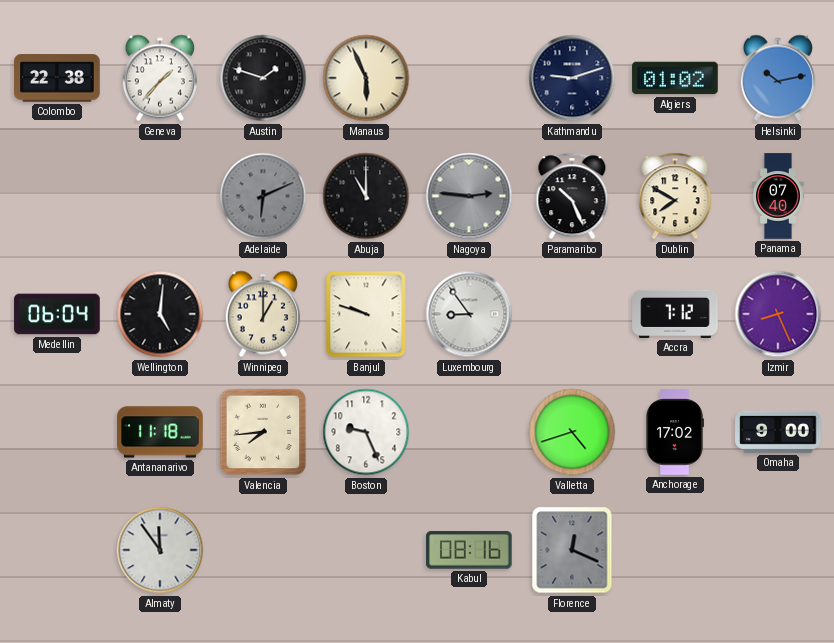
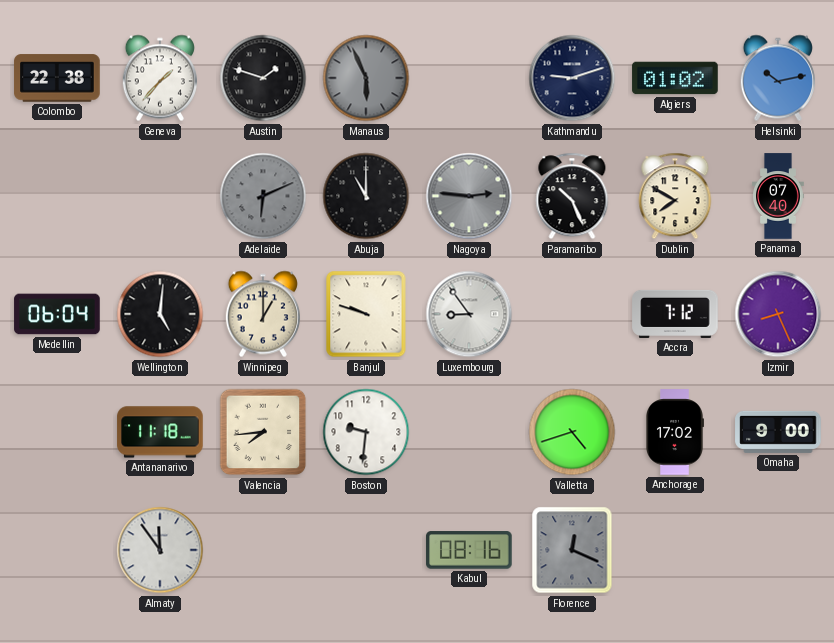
Manaus dial: cream -> grey (366, 78)
Boston: 9:26 -> 9:31 (366, 432)
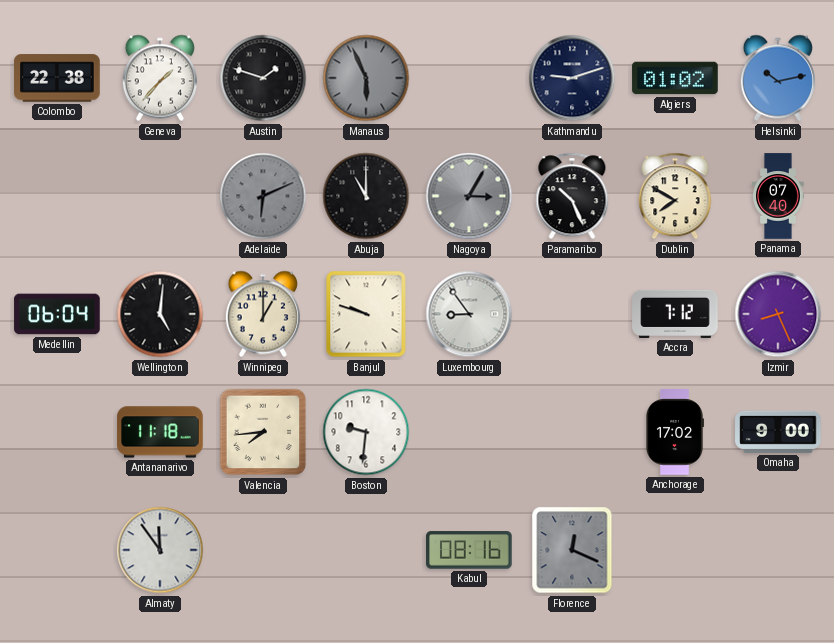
Nagoya: 2:46 -> 3:05 (469, 196)
Valletta: 4:42 -> none (572, 432)
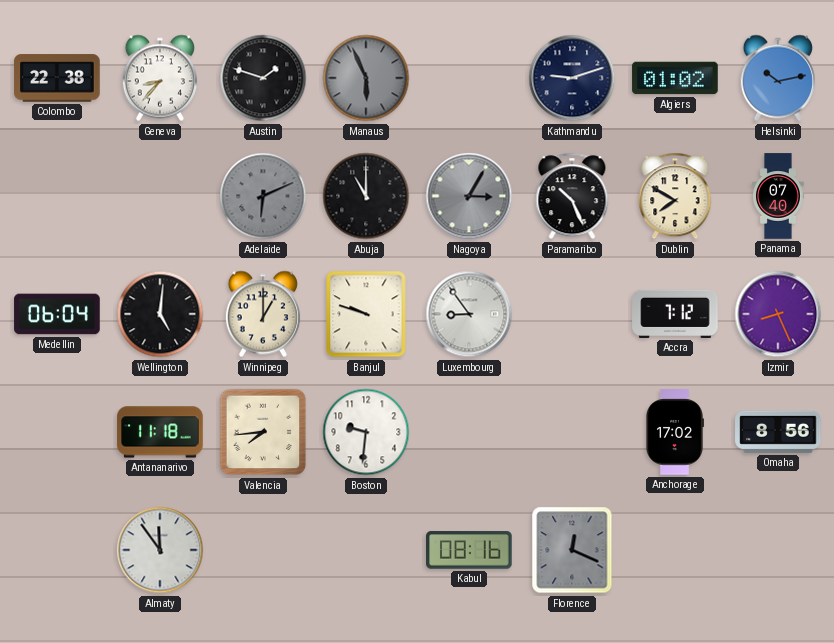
Geneva: 1:37 -> 8:37 (160, 78)
Omaha: 9:00 -> 8:56 (778, 432)
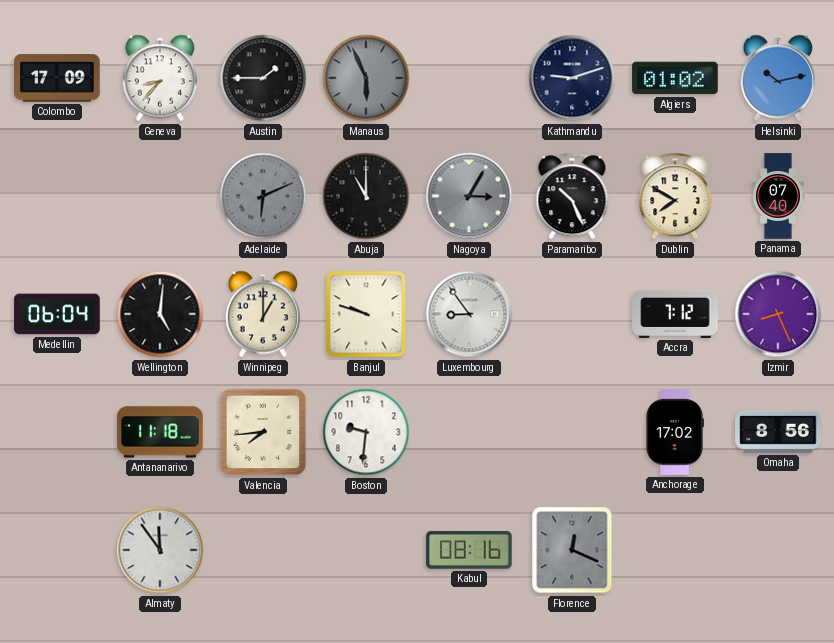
Colombo: 22:38 -> 17:09 (57, 78)
Austin: 1:48 -> 1:45 (263, 78)
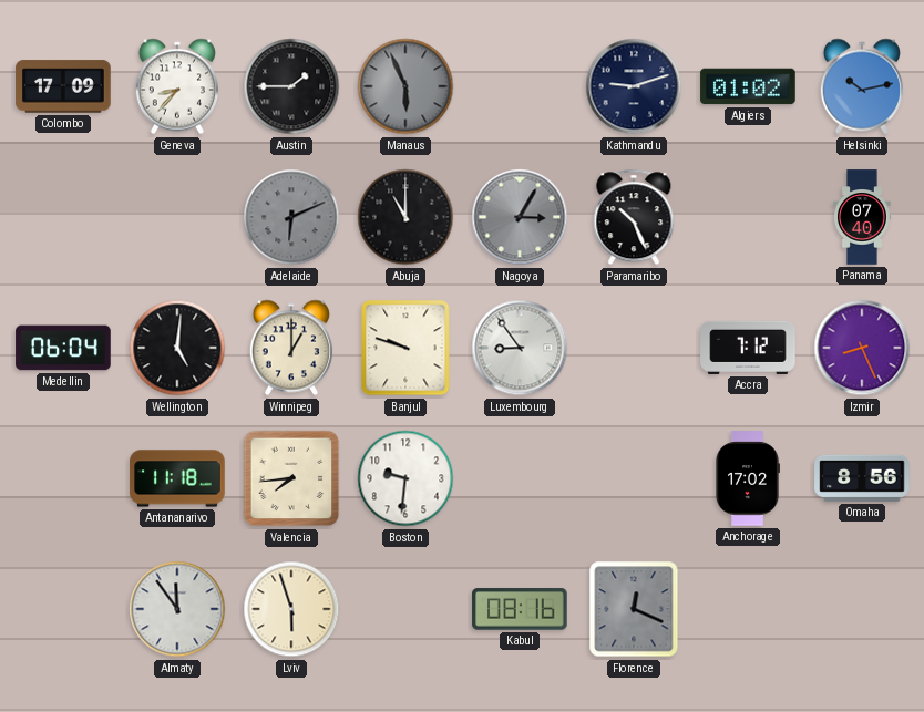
Dublin: 7:50 -> none (675, 196)
Lviv: none -> 5:57 (291, 609)
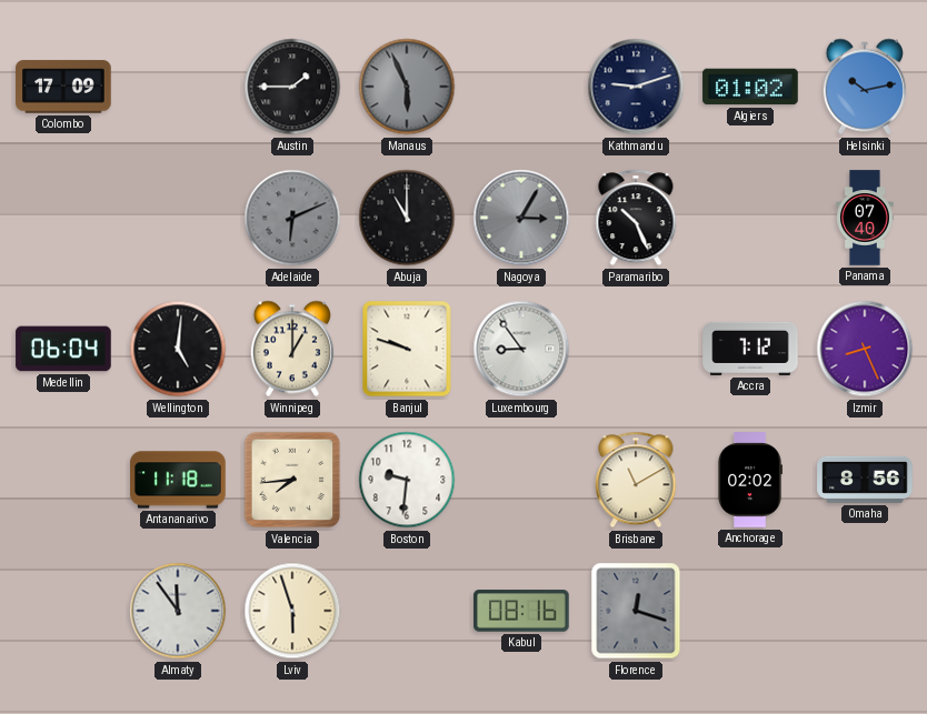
Geneva: 8:37 -> none (177, 86)
Brisbane: none -> 11:10 (636, 480)
Anchorage: 17:02 -> 02:02 (750, 480)
Florence: 12:19 -> 12:18 (636, 611)
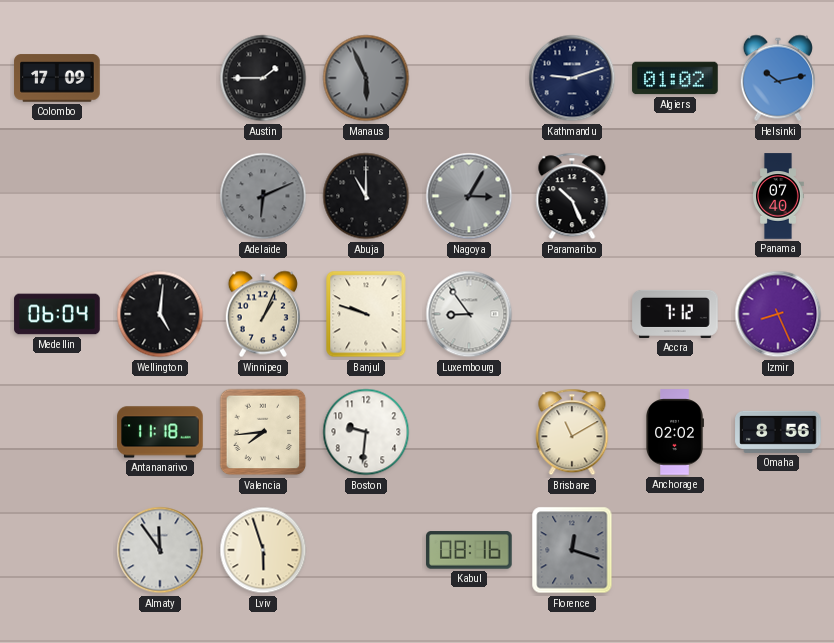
Winnipeg: 1:00 -> 1:04 (263, 314)
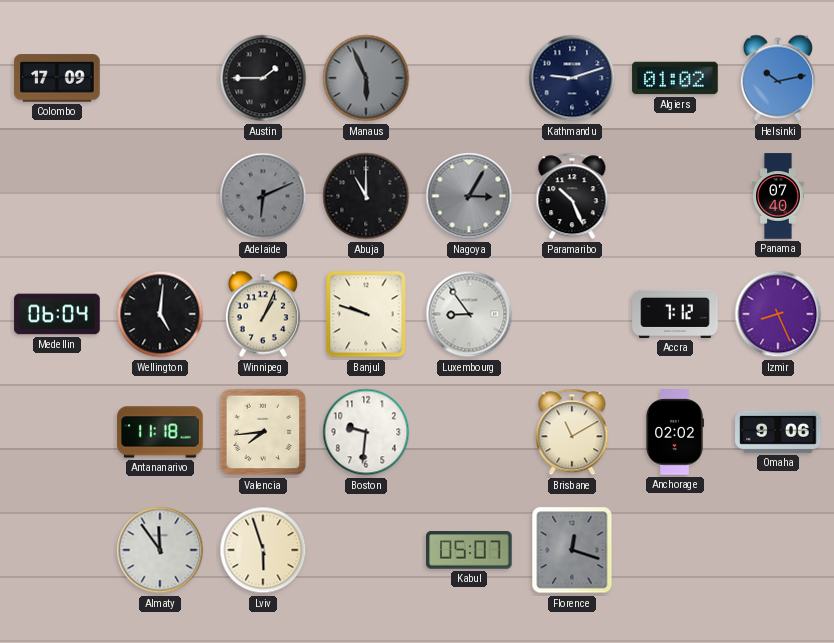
Omaha: 8:56 -> 9:06 (778, 432)
Kabul: 08:16 -> 05:07 (469, 550)
